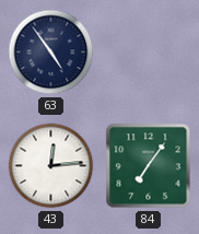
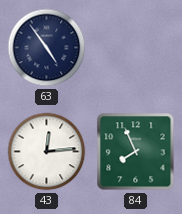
84: 7:06 -> 7:56 (136, 152)
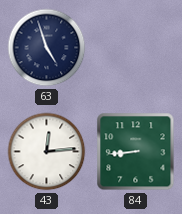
63: 4:54 -> 4:57 (47, 48)
84: 7:56 -> 8:44 (136, 152)
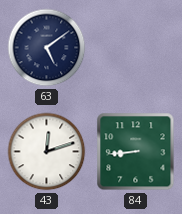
63: 4:57 -> 5:09 (47, 48)
43: 12:14 -> 12:12 (47, 152)
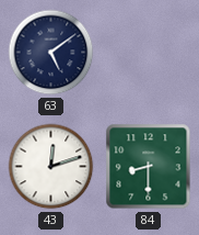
84: 8:44 -> 8:30 (149, 167)
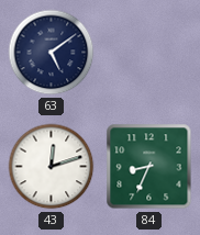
84: 8:30 -> 8:34 (149, 167)
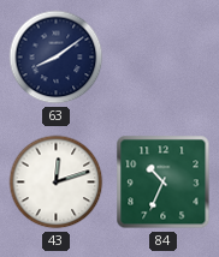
63: 5:09 -> 8:09 (57, 58)
84: 8:34 -> 10:34 (164, 183)
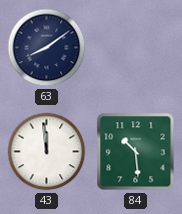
43: 12:12 -> 11:59 (47, 152)
84: 10:34 -> 10:29 (136, 152)
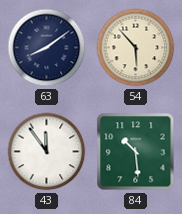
54: none -> 5:53 (136, 48)
43: 11:59 -> 11:54 (47, 152)
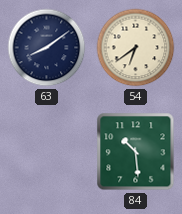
54: 5:53 -> 6:39 (136, 48)
43: 11:54 -> none (47, 152)
